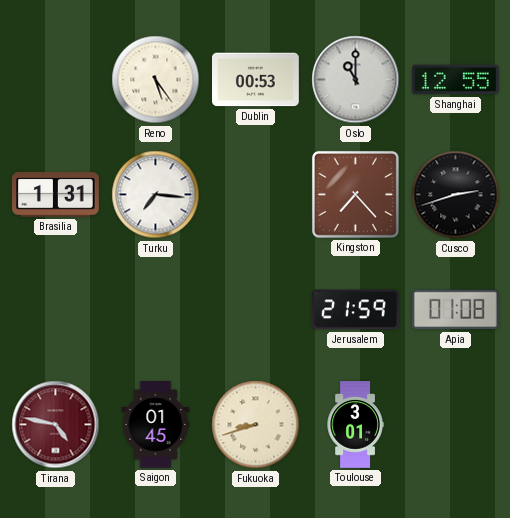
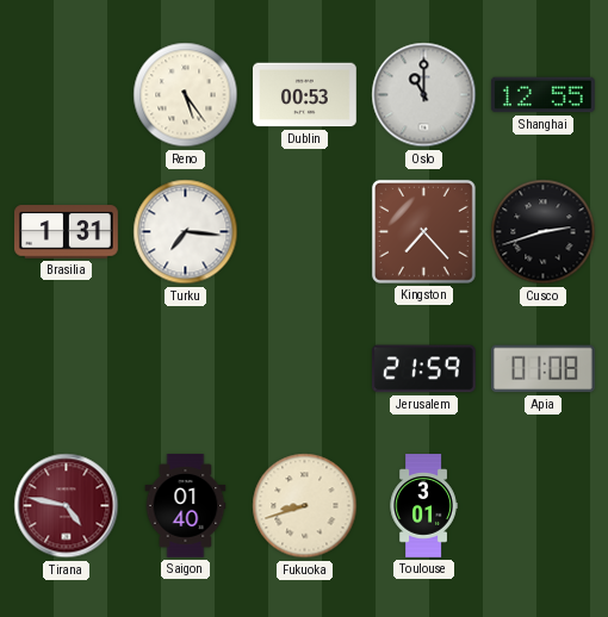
Saigon: 01:45 -> 01:40 (186, 506)
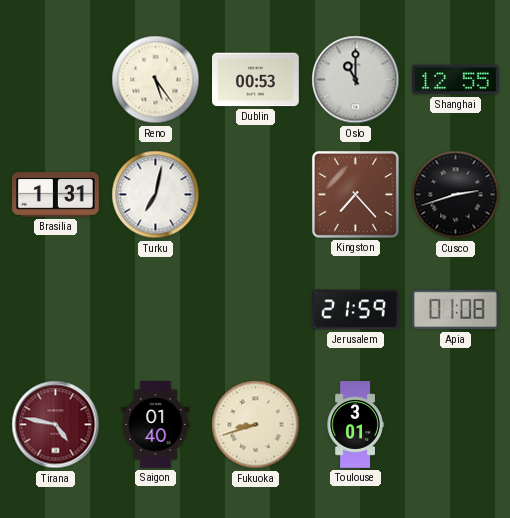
Turku: 7:16 -> 7:02 (156, 195)
